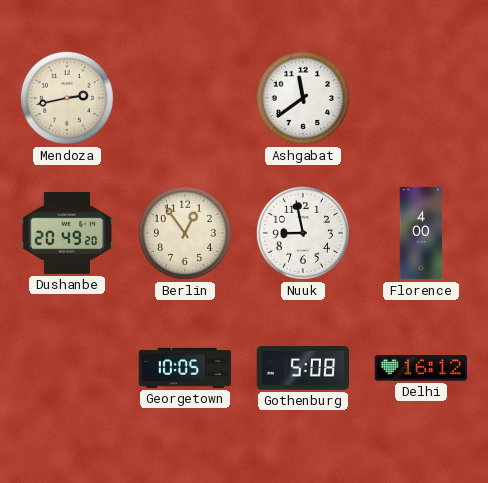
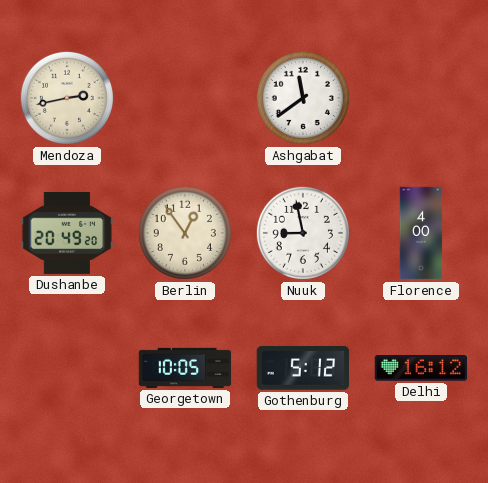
Gothenburg: 5:08 -> 5:12 (303, 368)
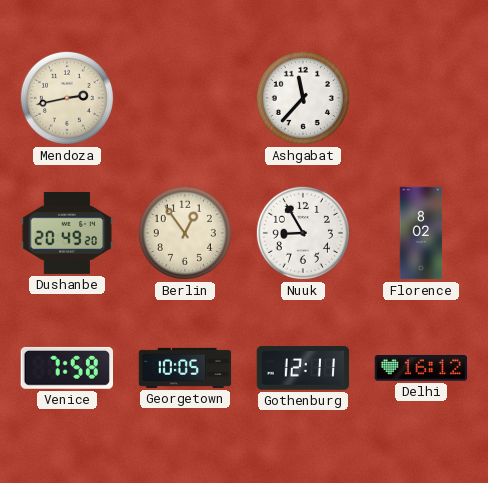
Ashgabat: 11:39 -> 11:37 (303, 98)
Nuuk: 8:58 -> 8:55 (303, 233)
Florence: 4:00 -> 8:02 (421, 233)
Venice: none -> 7:58 (66, 368)
Gothenburg: 5:12 -> 12:11 (303, 368)
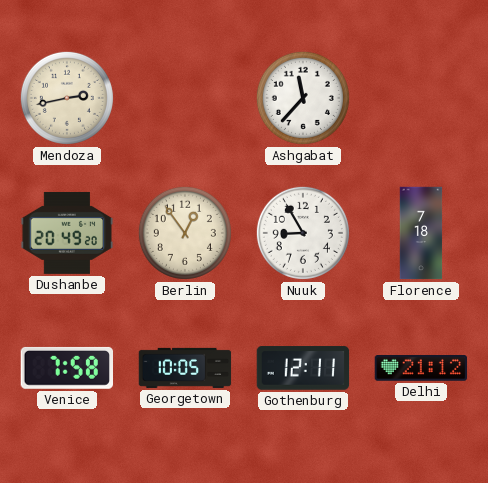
Florence: 8:02 -> 7:18 (421, 233)
Delhi: 16:12 -> 21:12 (421, 369)
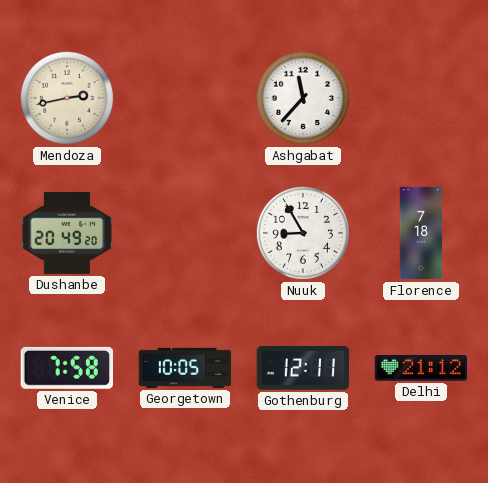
Berlin: 12:54 -> none (185, 233)
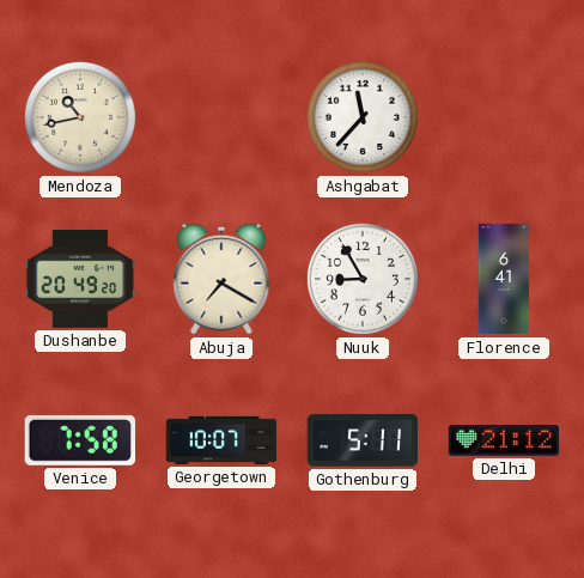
Mendoza: 2:43 -> 10:43 (80, 117)
Abuja: none -> 7:20 (221, 279)
Florence: 7:18 -> 6:41 (504, 279)
Georgetown: 10:05 -> 10:07 (221, 440)
Gothenburg: 12:11 -> 5:11 (363, 440)
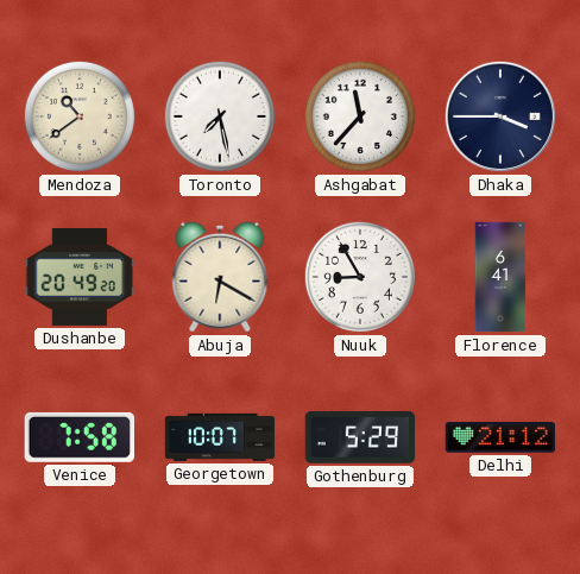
Mendoza: 10:43 -> 10:39 (80, 116)
Toronto: none -> 7:28 (220, 116)
Dhaka: none -> 3:45 (500, 116)
Abuja: 7:20 -> 6:20 (220, 277)
Gothenburg: 5:11 -> 5:29 (360, 437)
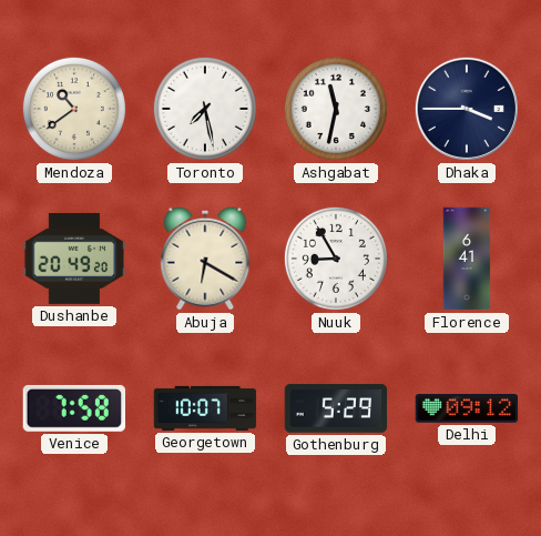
Ashgabat: 11:37 -> 11:32 (336, 109)
Delhi: 21:12 -> 09:12 (467, 409)
